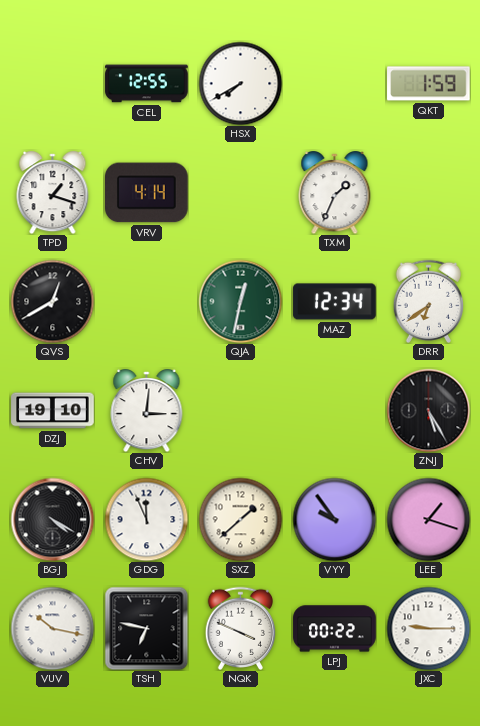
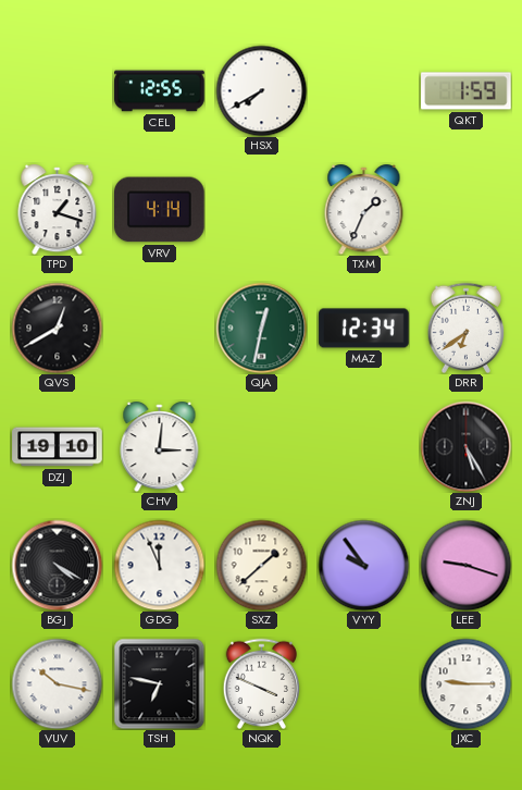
LEE: 1:18 -> 9:18 (465, 565)
LPJ: 00:22 -> none (335, 629)
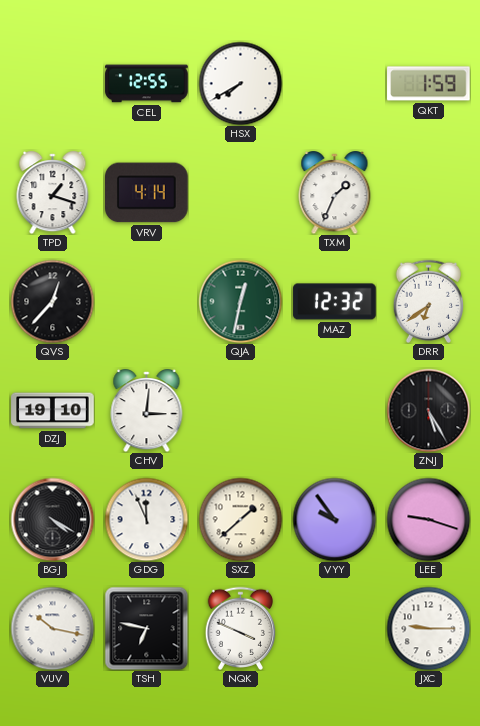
QVS: 12:40 -> 12:37 (52, 301)
MAZ: 12:34 -> 12:32 (335, 302)
